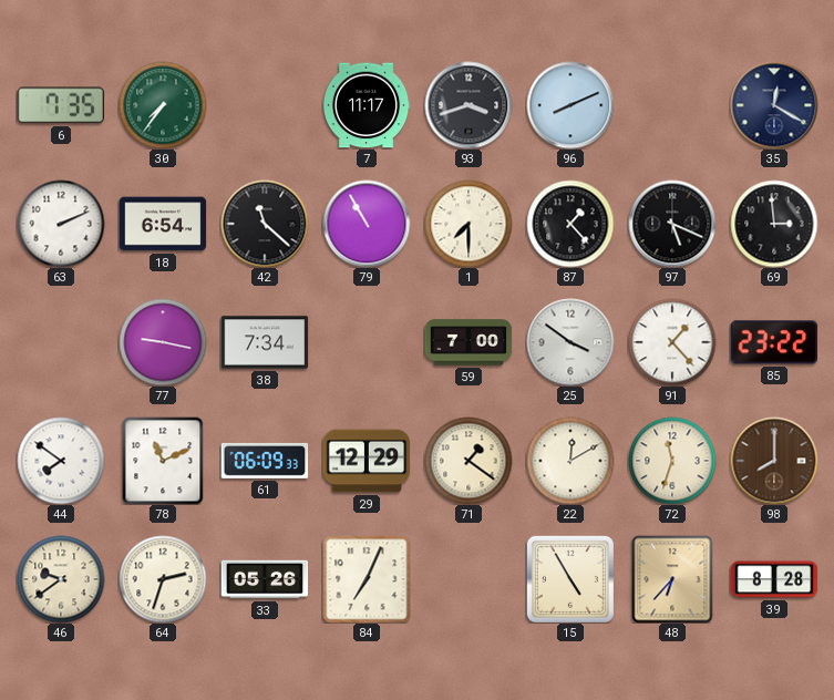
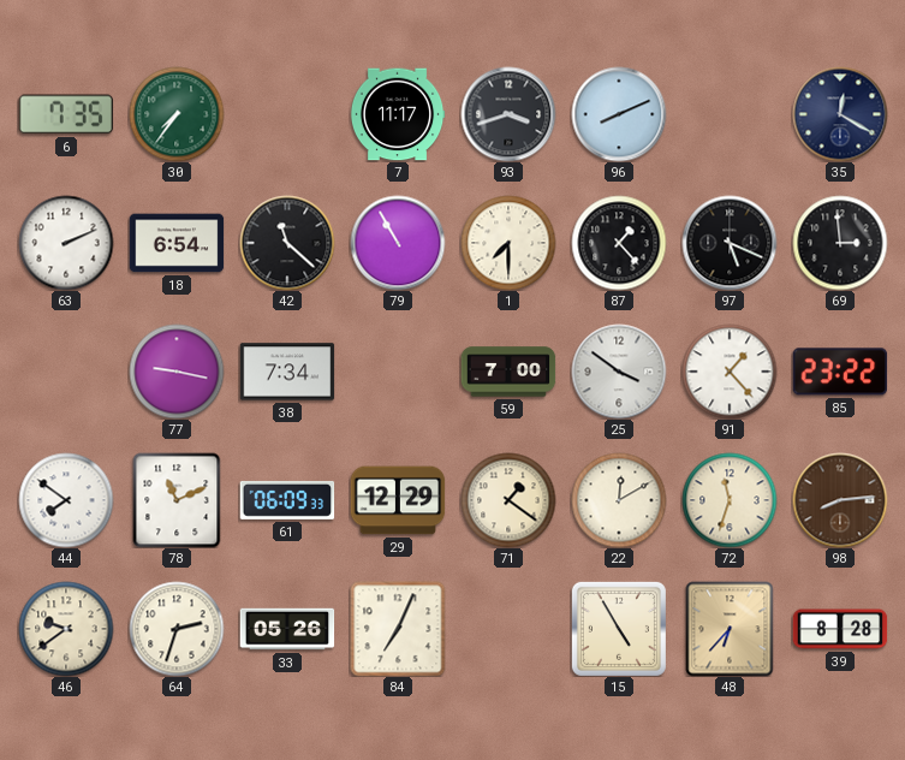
98: 8:00 -> 8:14 (840, 500)
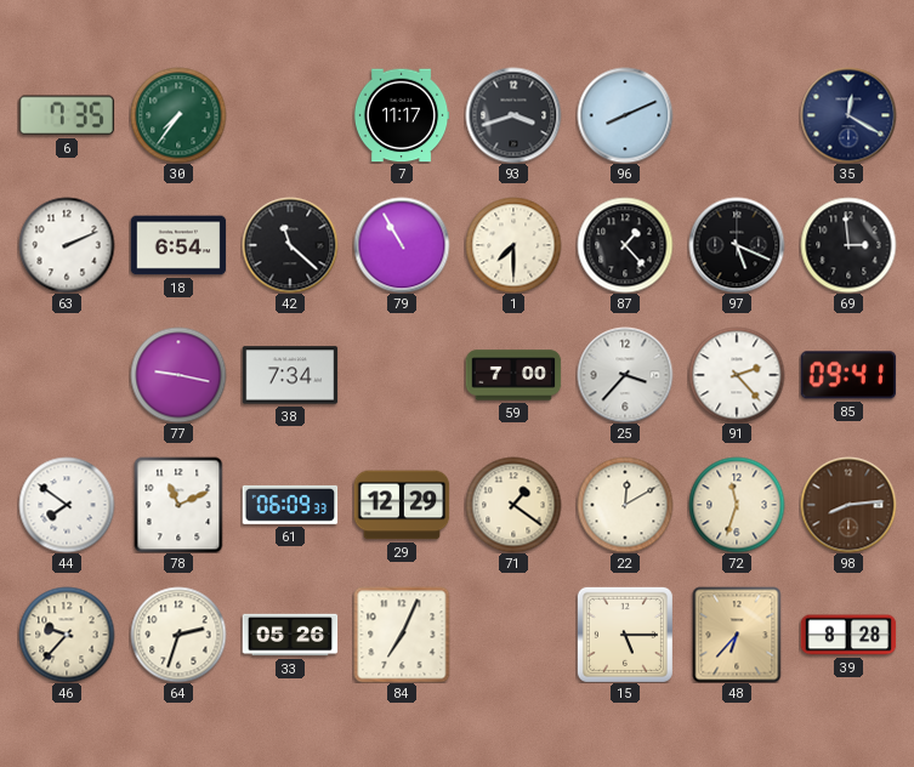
25: 3:51 -> 3:37 (625, 375)
91: 1:23 -> 2:23 (737, 375)
85: 23:22 -> 09:41 (848, 375)
46: 9:39 -> 9:37 (67, 635)
15: 4:55 -> 5:15 (625, 635)
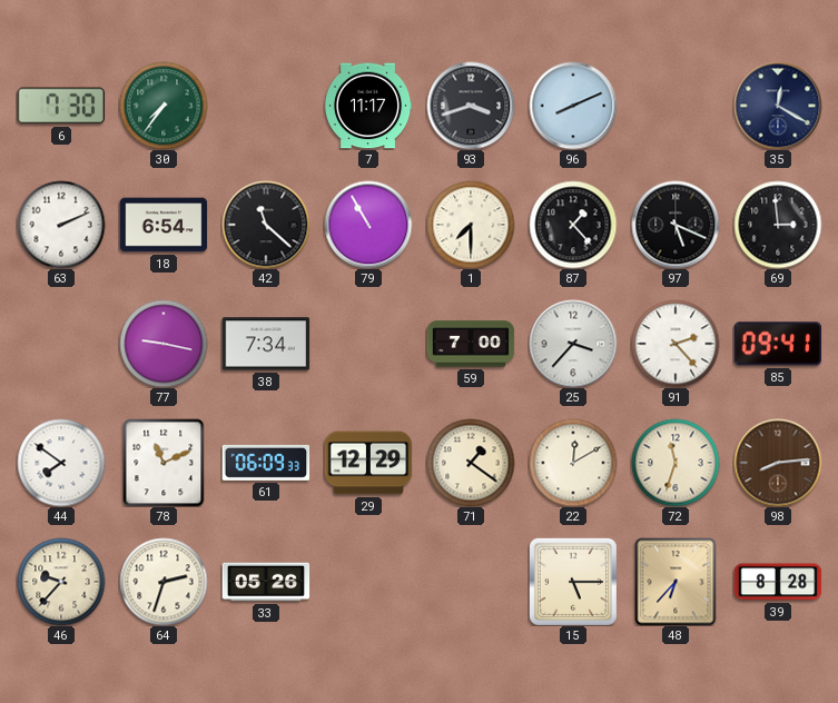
6: 7:35 -> 7:30 (60, 106)
84: 7:04 -> none (402, 635)
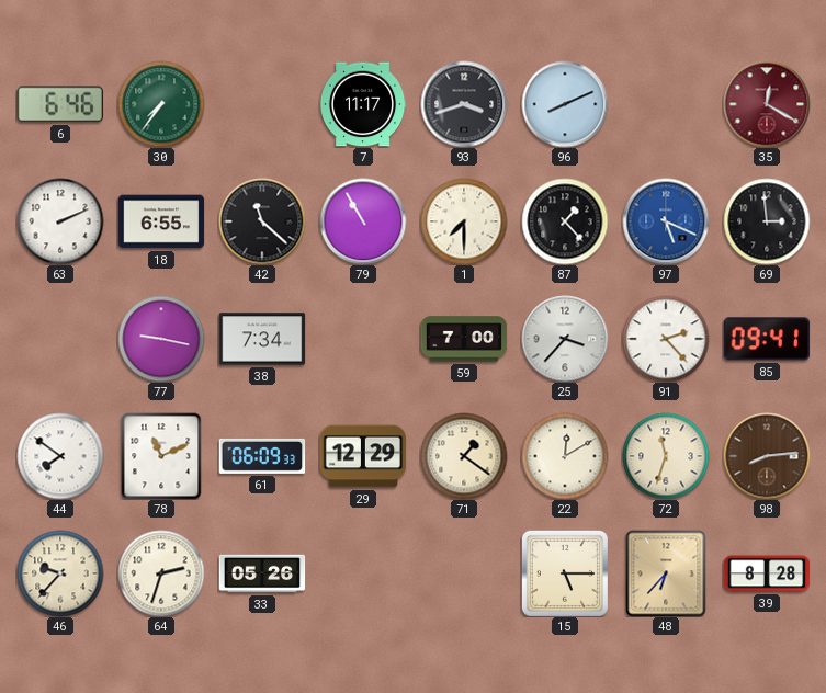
6: 7:30 -> 6:46 (59, 104)
35 dial: navy -> burgundy (767, 104)
18: 6:54 -> 6:55 (161, 221)
97 dial: black -> blue (666, 221)
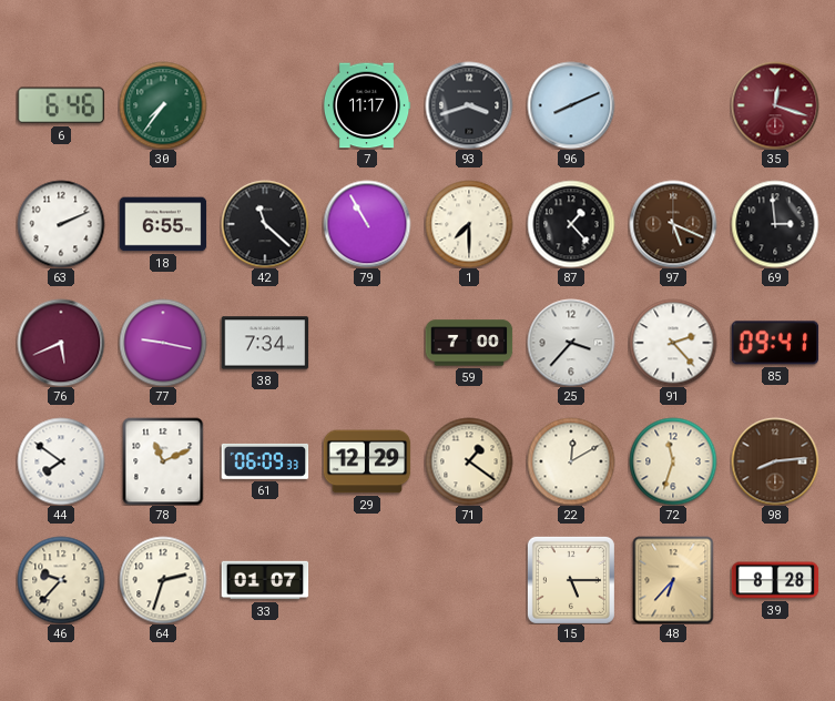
35: 12:20 -> 12:18 (775, 105)
97 dial: blue -> brown (673, 224)
76: none -> 5:41 (61, 343)
33: 05:26 -> 01:07 (265, 580)
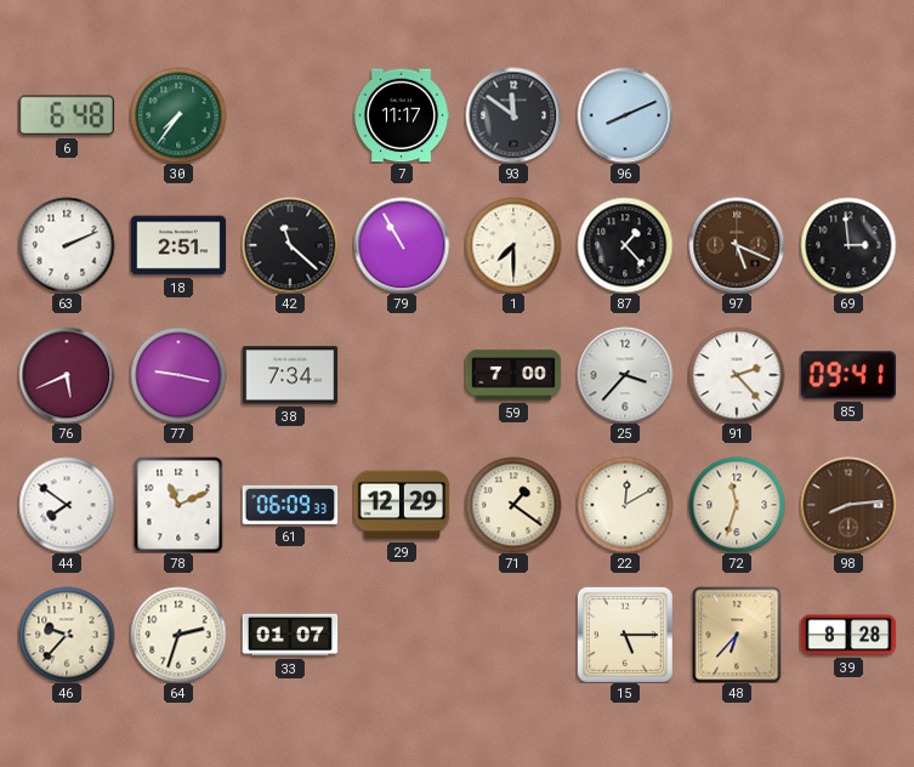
6: 6:46 -> 6:48 (66, 115)
93: 3:42 -> 11:51 (513, 115)
35: 12:18 -> none (775, 105)
18: 6:55 -> 2:51 (178, 245)
